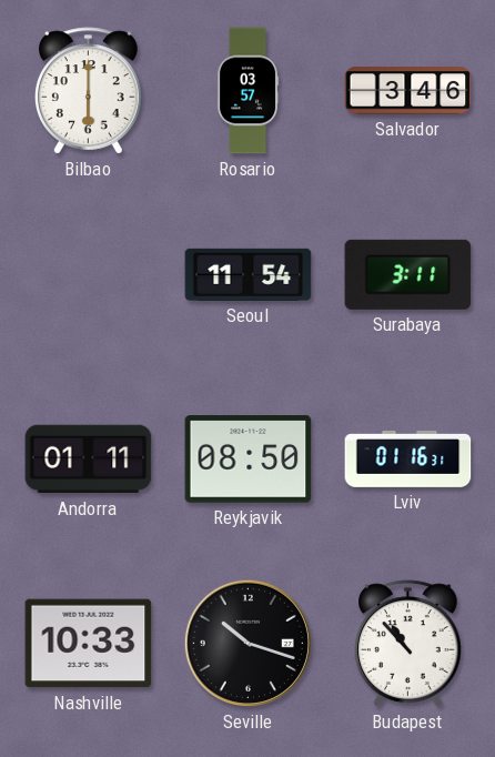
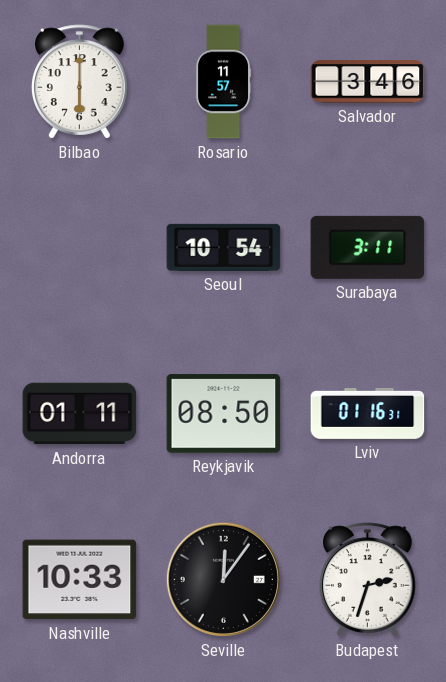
Rosario: 03:57 -> 11:57 (223, 82)
Seoul: 11:54 -> 10:54 (224, 247)
Seville: 10:18 -> 12:06 (223, 579)
Budapest: 10:53 -> 2:33 (368, 580)
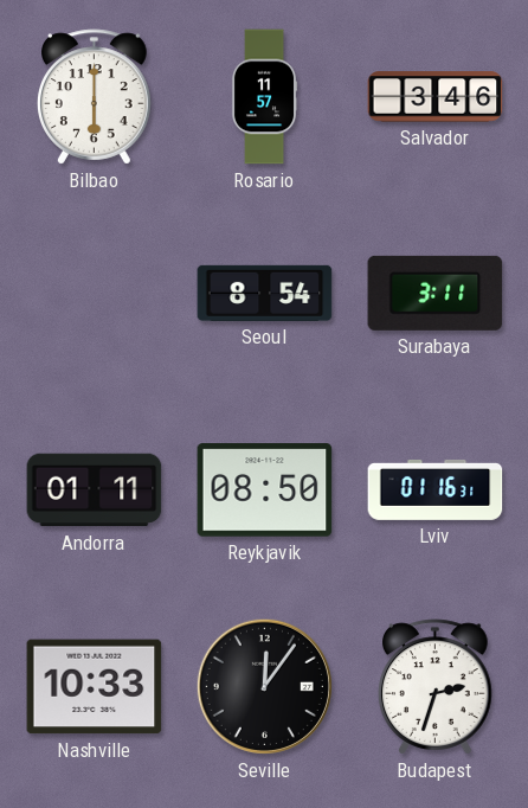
Seoul: 10:54 -> 8:54 (265, 293)
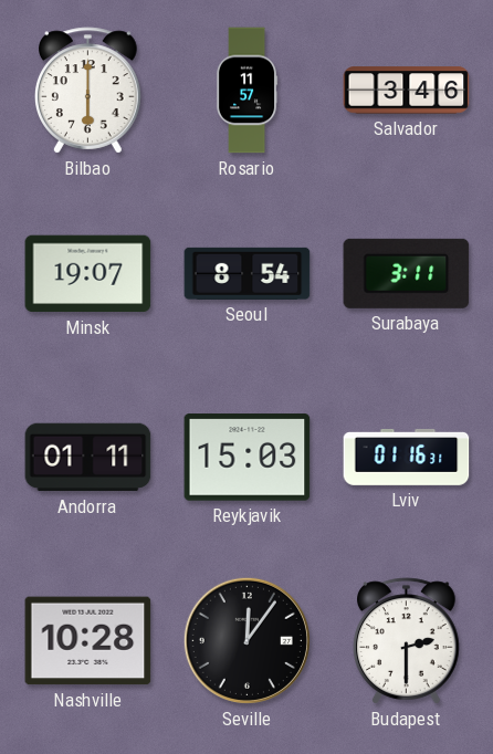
Minsk: none -> 19:07 (88, 274)
Reykjavik: 08:50 -> 15:03 (248, 458)
Nashville: 10:33 -> 10:28 (88, 641)
Budapest: 2:33 -> 2:30 (407, 641)
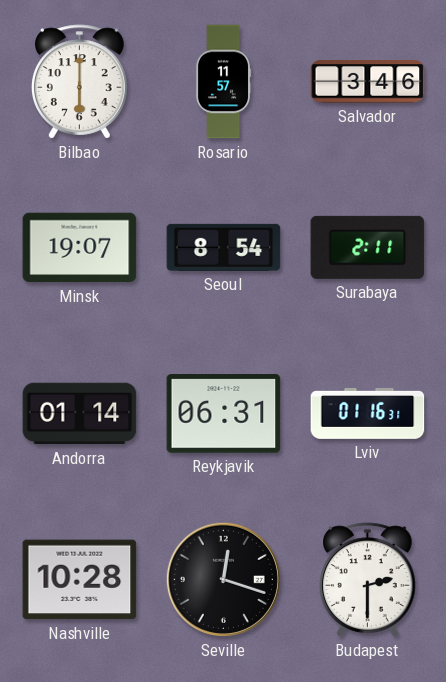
Surabaya: 3:11 -> 2:11 (368, 247)
Andorra: 01:11 -> 01:14 (80, 414)
Reykjavik: 15:03 -> 06:31 (224, 414)
Seville: 12:06 -> 12:18 (223, 579)
